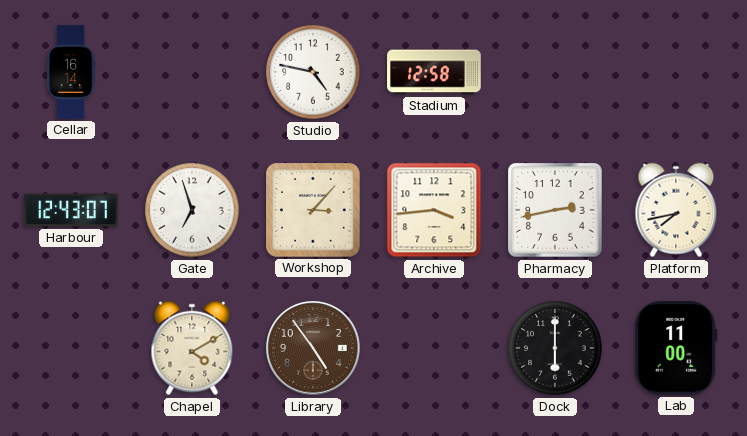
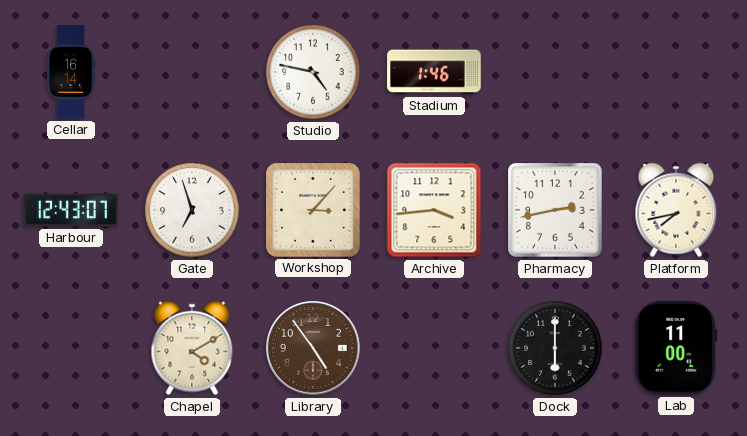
Stadium: 12:58 -> 1:46 (434, 72)
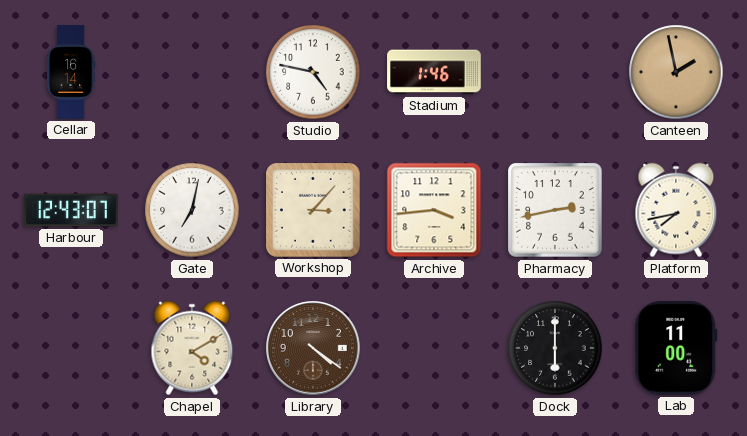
Canteen: none -> 1:58 (676, 72)
Gate: 6:57 -> 7:02 (192, 210)
Library: 4:54 -> 4:21 (313, 348)
